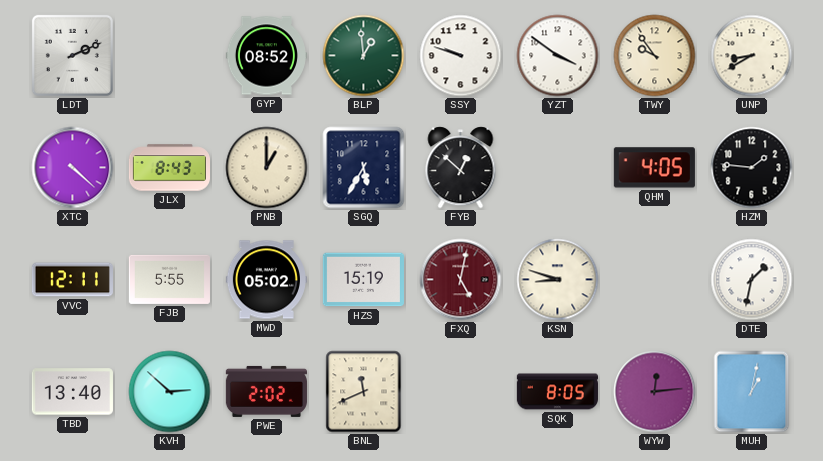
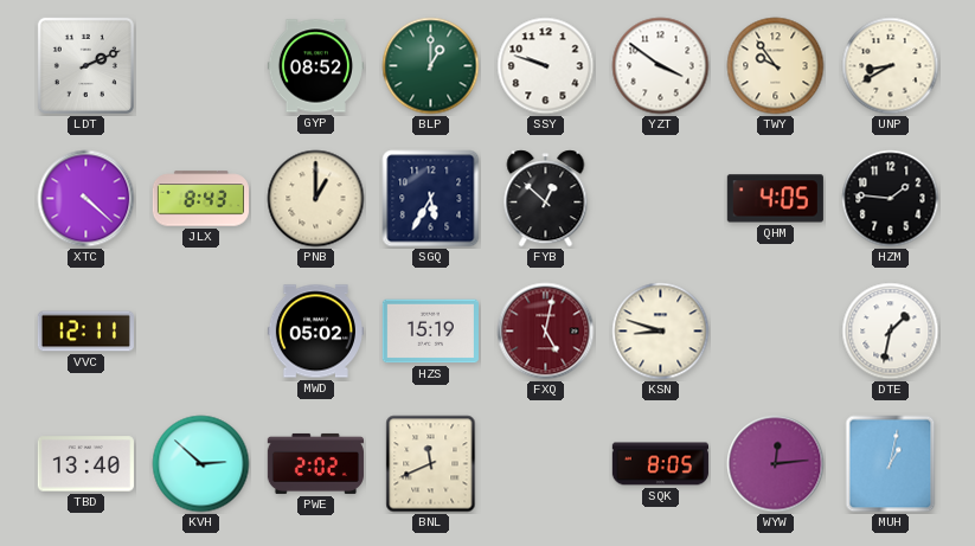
BLP: 12:59 -> 1:00 (431, 66)
FJB: 5:55 -> none (169, 279)
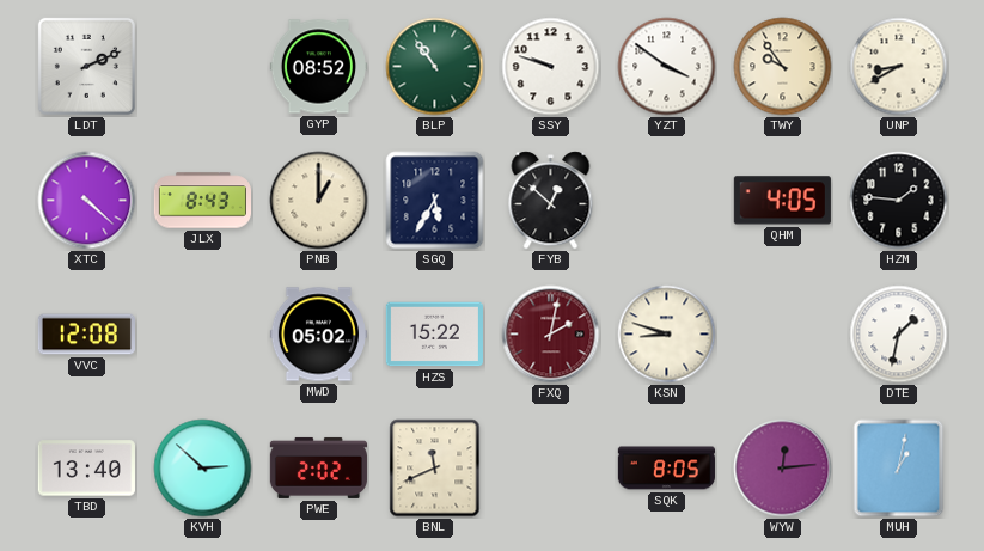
BLP: 1:00 -> 10:54 (435, 67)
VVC: 12:11 -> 12:08 (86, 335)
HZS: 15:19 -> 15:22 (434, 335)
FXQ: 5:02 -> 2:02 (551, 335)
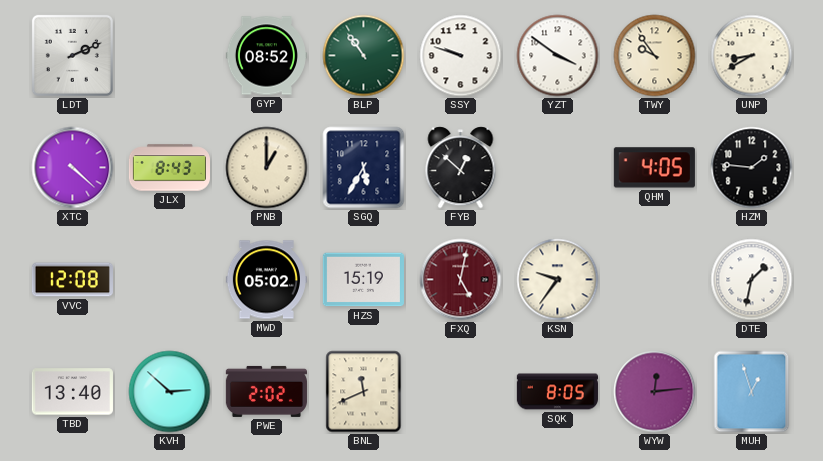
HZS: 15:22 -> 15:19 (363, 280)
FXQ: 2:02 -> 5:02 (461, 280)
KSN: 8:48 -> 9:36 (558, 280)
MUH: 1:02 -> 12:57 (752, 392)
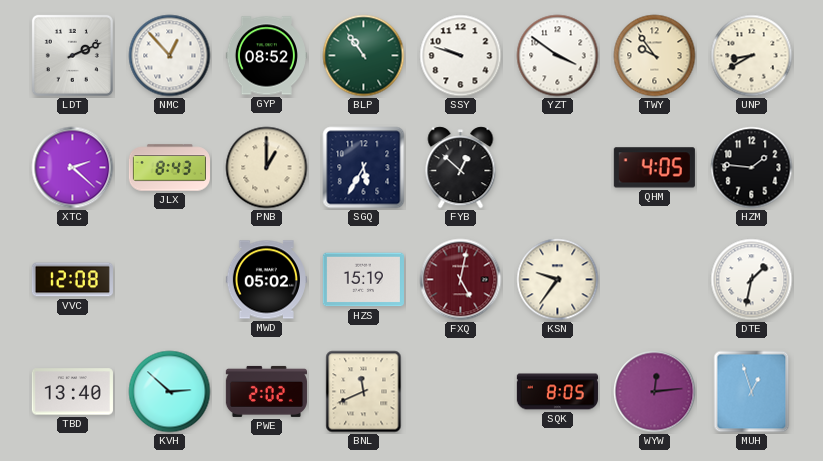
NMC: none -> 12:53 (170, 56)
XTC: 4:22 -> 2:22 (73, 168)
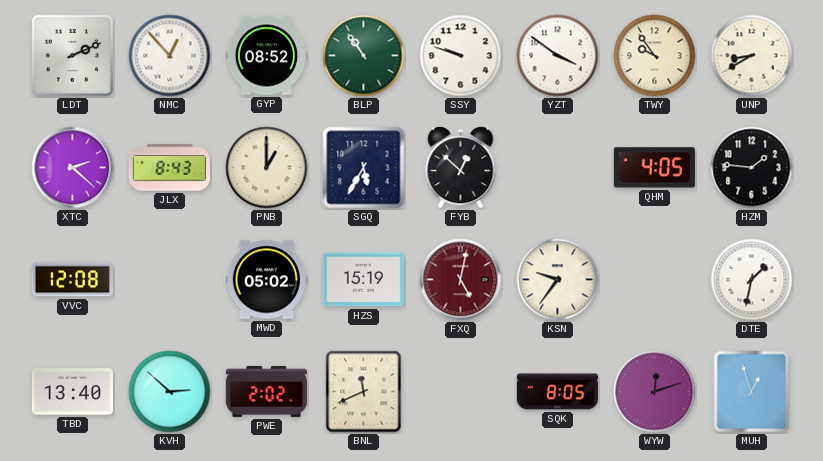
WYW: 12:14 -> 12:12 (655, 392)
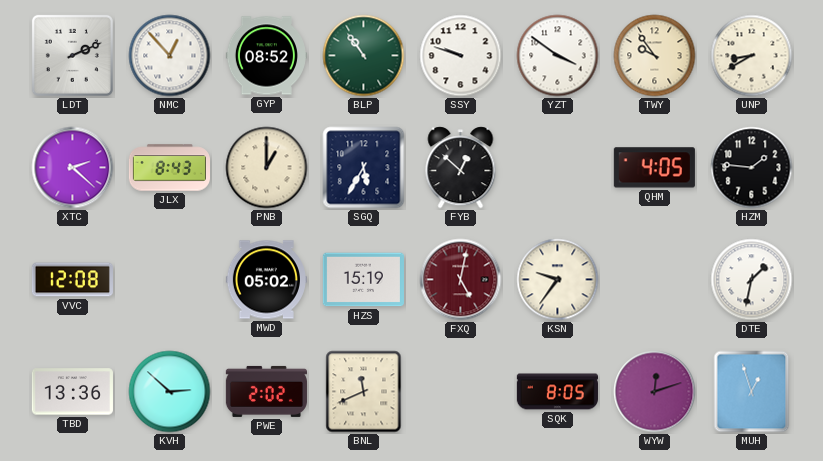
TBD: 13:40 -> 13:36 (72, 392)
